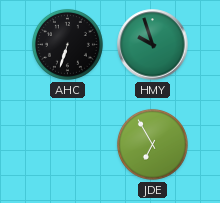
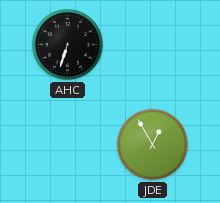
HMY: 9:57 -> none (153, 45)
JDE: 6:55 -> 12:55 (152, 144)
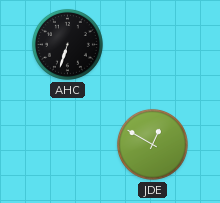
JDE: 12:55 -> 12:50 (152, 144)
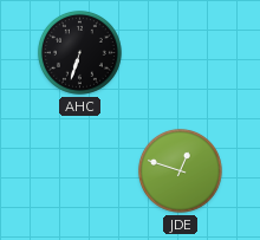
JDE: 12:50 -> 12:48 (180, 170)
